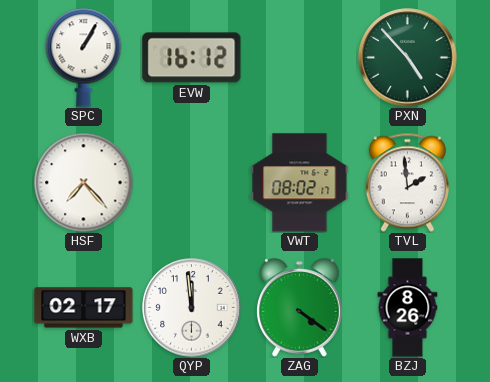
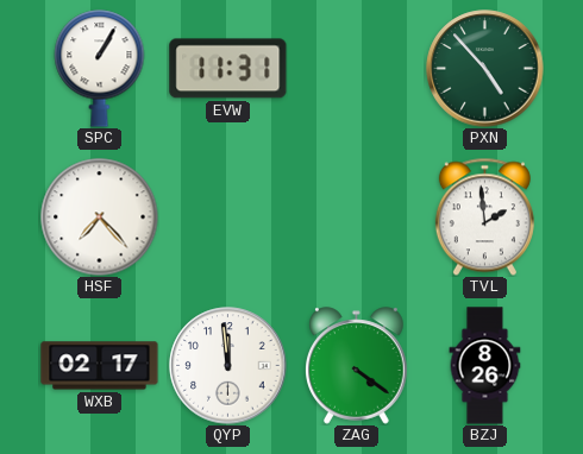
EVW: 16:12 -> 11:31 (228, 69)
VWT: 08:02 -> none (300, 183)
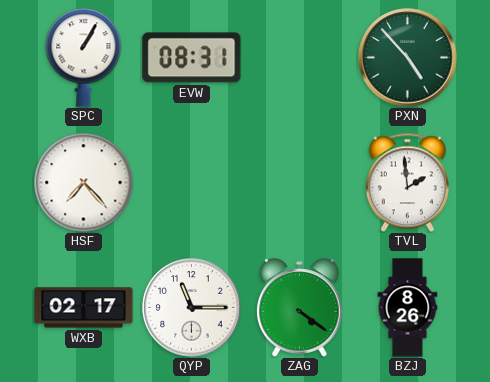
EVW: 11:31 -> 08:31 (192, 58)
QYP: 11:59 -> 11:15 (192, 308)
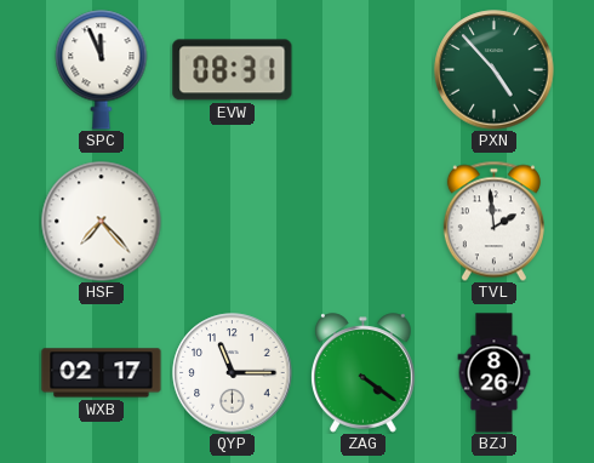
SPC: 1:05 -> 11:56 (102, 70)
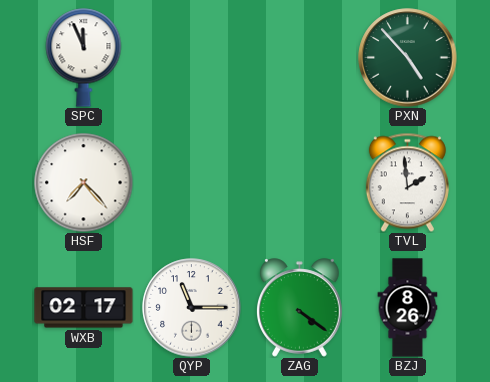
EVW: 08:31 -> none (233, 70)
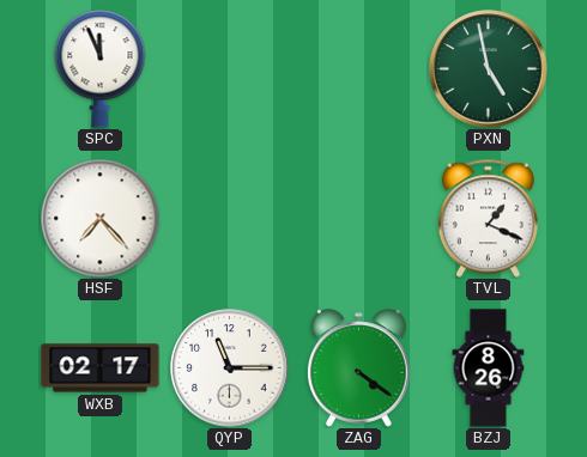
PXN: 4:53 -> 4:58 (489, 69)
TVL: 1:59 -> 1:19 (488, 218)
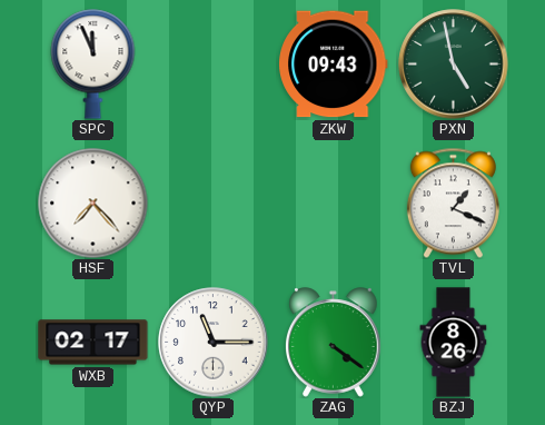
ZKW: none -> 09:43 (334, 65)
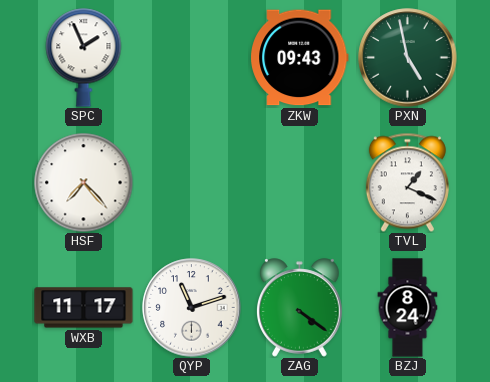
SPC: 11:56 -> 1:56 (84, 58)
WXB: 02:17 -> 11:17 (84, 308)
QYP: 11:15 -> 11:12 (192, 308)
BZJ: 8:26 -> 8:24 (408, 308)
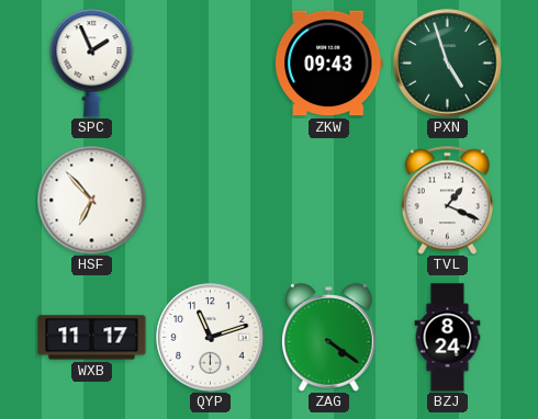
PXN: 4:58 -> 4:57 (448, 64)
HSF: 7:23 -> 6:53 (92, 201)
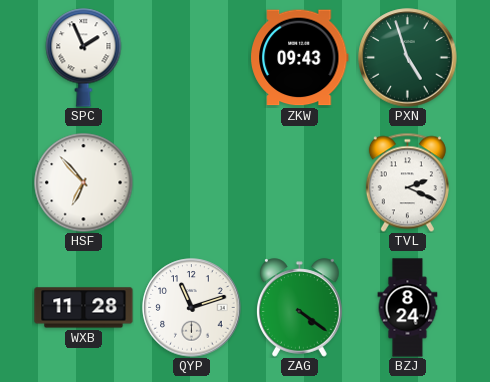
TVL: 1:19 -> 2:19 (407, 182)
WXB: 11:17 -> 11:28 (84, 308)
